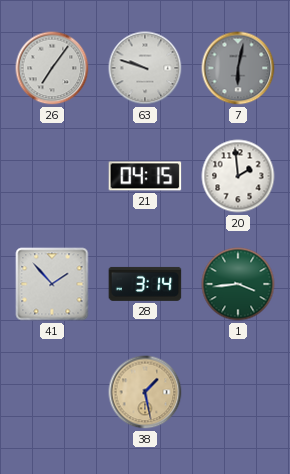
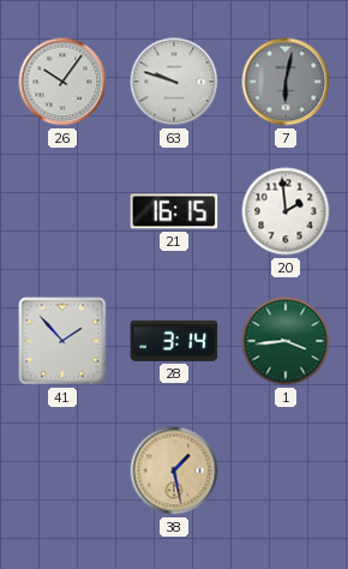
26: 7:06 -> 10:06 (62, 82)
21: 04:15 -> 16:15 (174, 211)
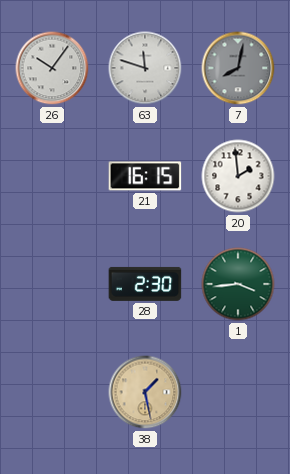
63: 9:48 -> 11:48 (145, 68)
7: 6:02 -> 8:02 (238, 68)
41: 1:53 -> none (62, 341)
28: 3:14 -> 2:30 (145, 284)
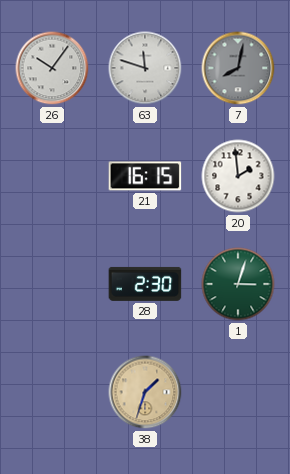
1: 3:44 -> 3:03 (238, 284)
38: 1:28 -> 1:33 (145, 392)
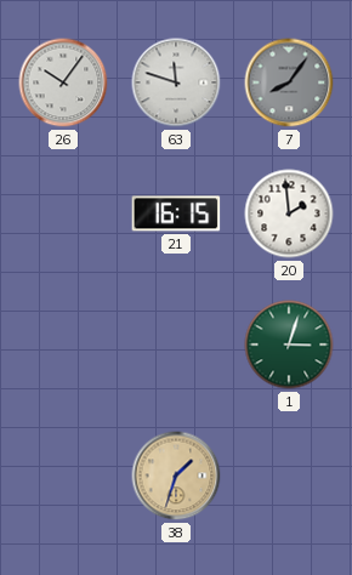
7: 8:02 -> 8:06 (289, 82)
28: 2:30 -> none (145, 284)
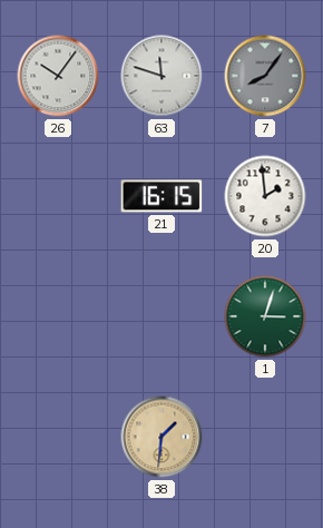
38: 1:33 -> 1:31 (161, 437)
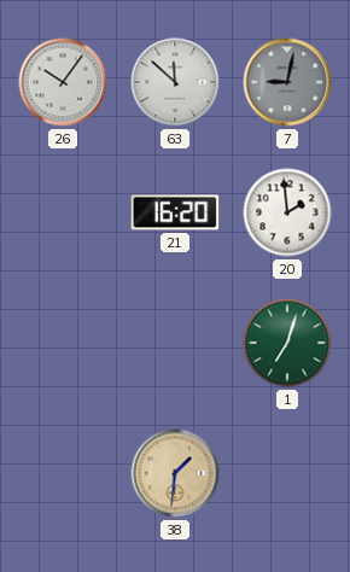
63: 11:48 -> 11:52 (175, 82)
7: 8:06 -> 9:02 (287, 82)
21: 16:15 -> 16:20 (175, 212)
1: 3:03 -> 7:03 (287, 343)
